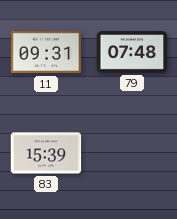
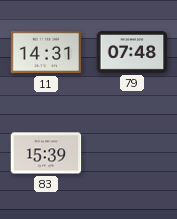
11: 09:31 -> 14:31 (46, 52)
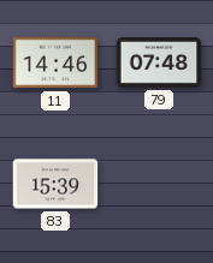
11: 14:31 -> 14:46 (55, 62)
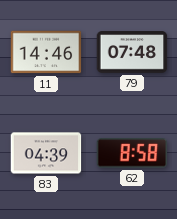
83: 15:39 -> 04:39 (46, 153)
62: none -> 8:58 (132, 153)
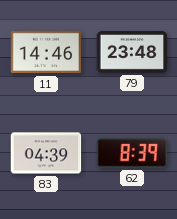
79: 07:48 -> 23:48 (132, 52)
62: 8:58 -> 8:39 (132, 153)
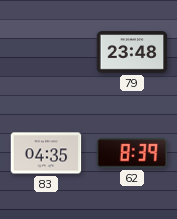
11: 14:46 -> none (46, 52)
83: 04:39 -> 04:35 (46, 153)
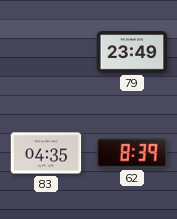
79: 23:48 -> 23:49 (132, 52)
